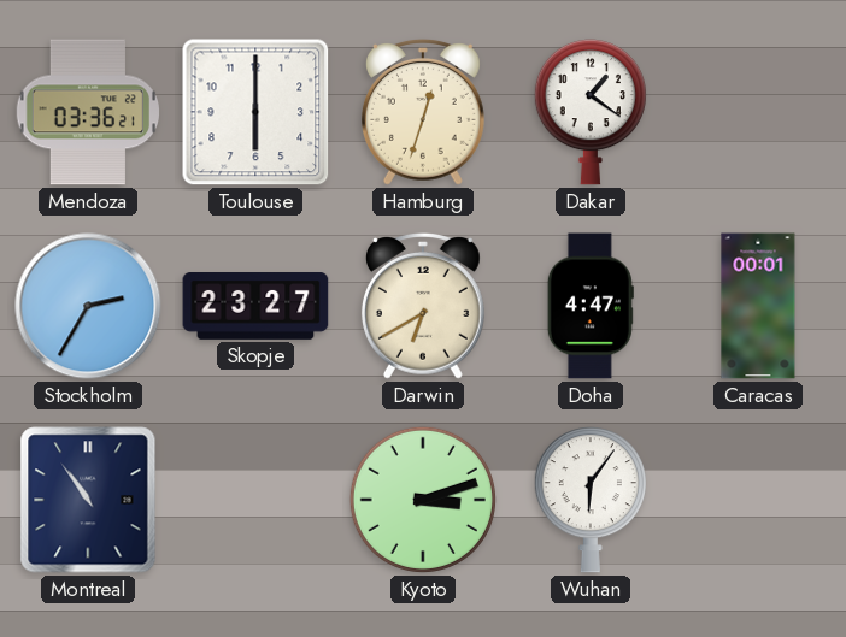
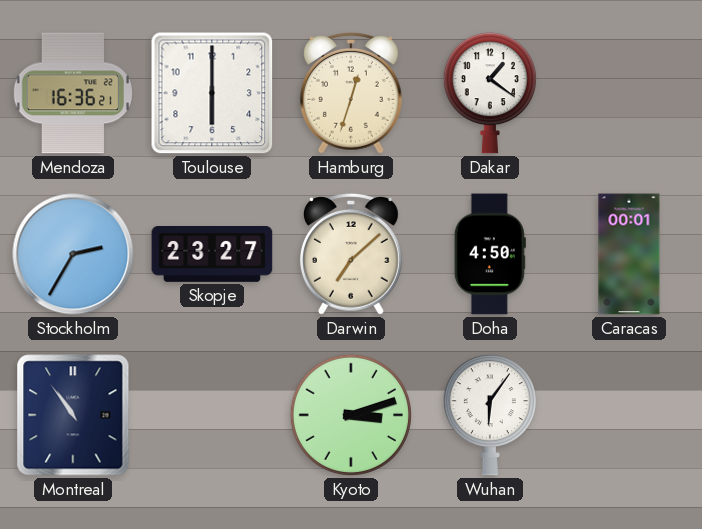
Mendoza: 03:36 -> 16:36 (72, 93)
Darwin: 6:40 -> 7:08 (351, 254)
Doha: 4:47 -> 4:50 (490, 254)
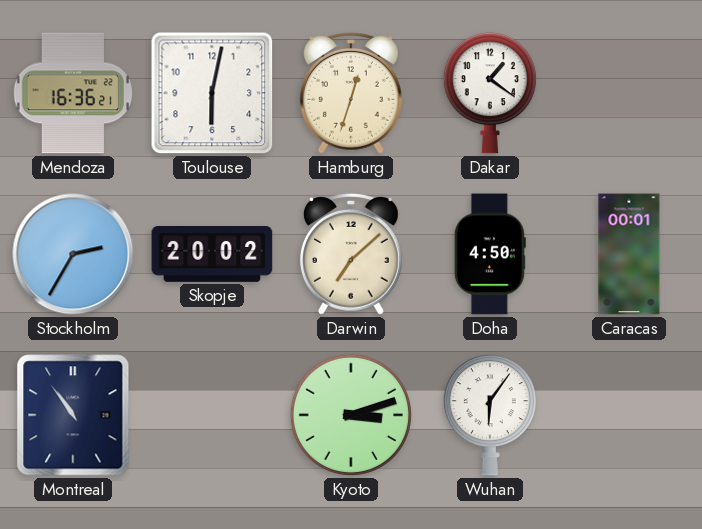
Toulouse: 6:00 -> 6:02 (212, 93)
Skopje: 23:27 -> 20:02 (212, 255)
